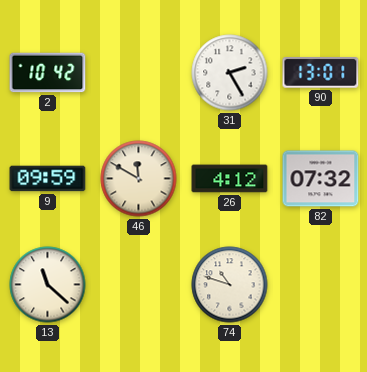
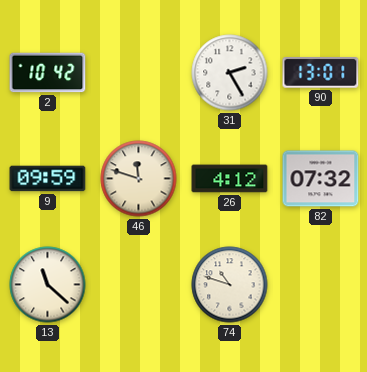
46: 11:50 -> 11:48 (139, 179)
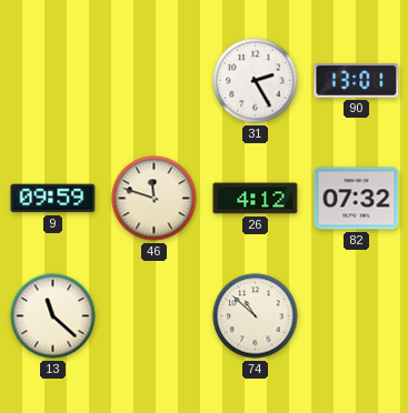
2: 10:42 -> none (48, 73)
74: 10:48 -> 10:52 (256, 316)
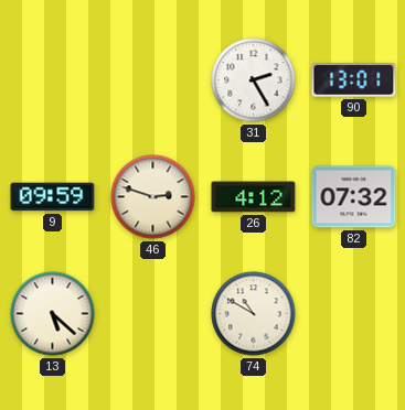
46: 11:48 -> 2:48 (153, 197)
13: 11:22 -> 5:22 (53, 314)
74: 10:52 -> 10:50 (254, 314)
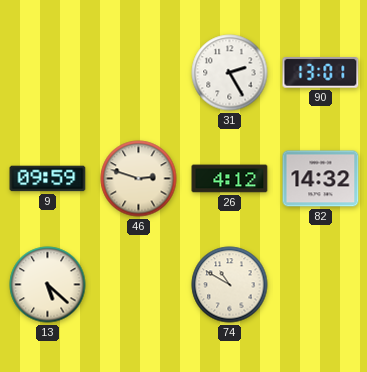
82: 07:32 -> 14:32 (321, 179)
